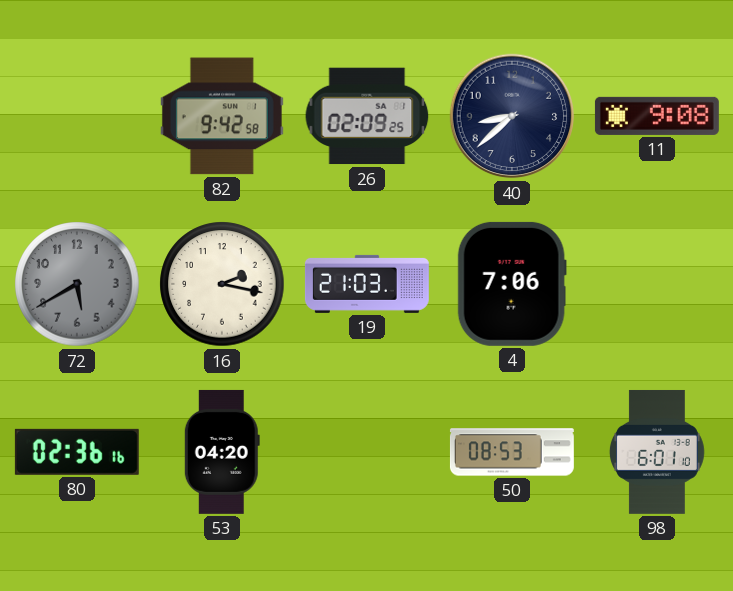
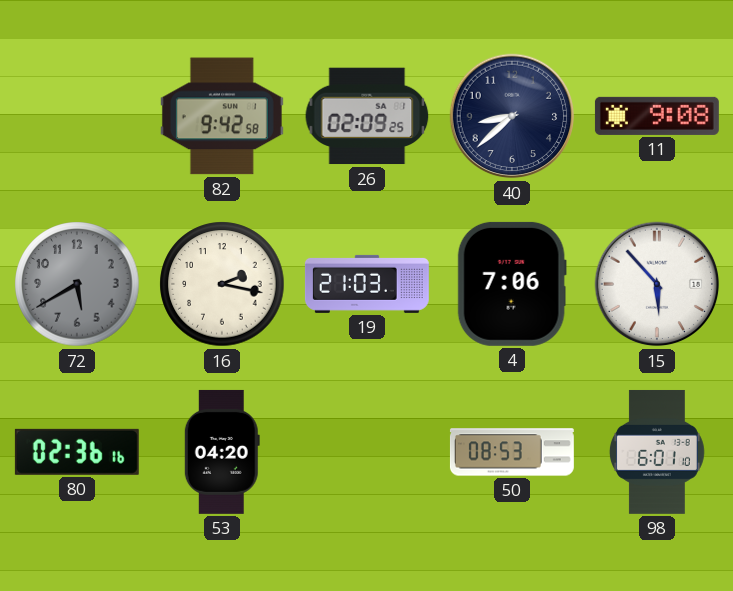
15: none -> 5:53 (657, 284)
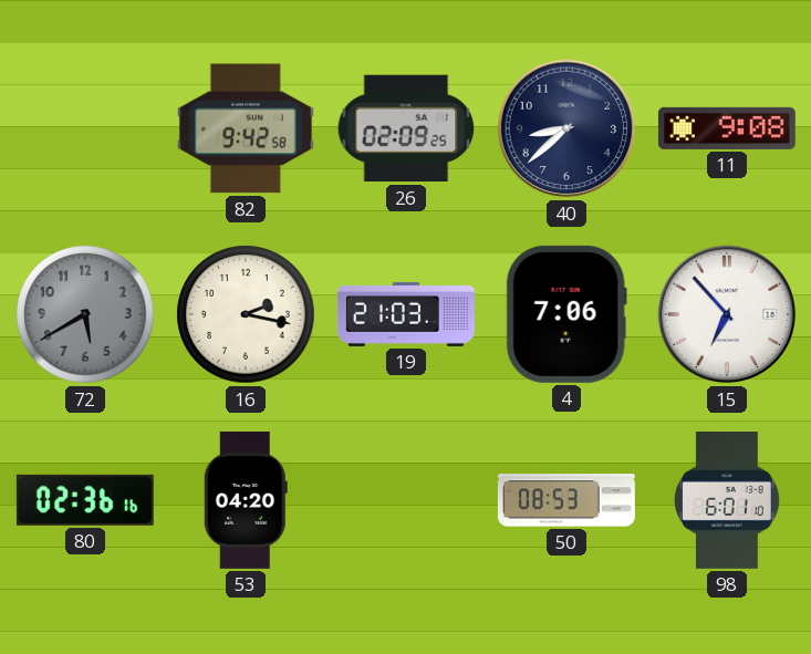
15: 5:53 -> 6:53 (727, 314)
